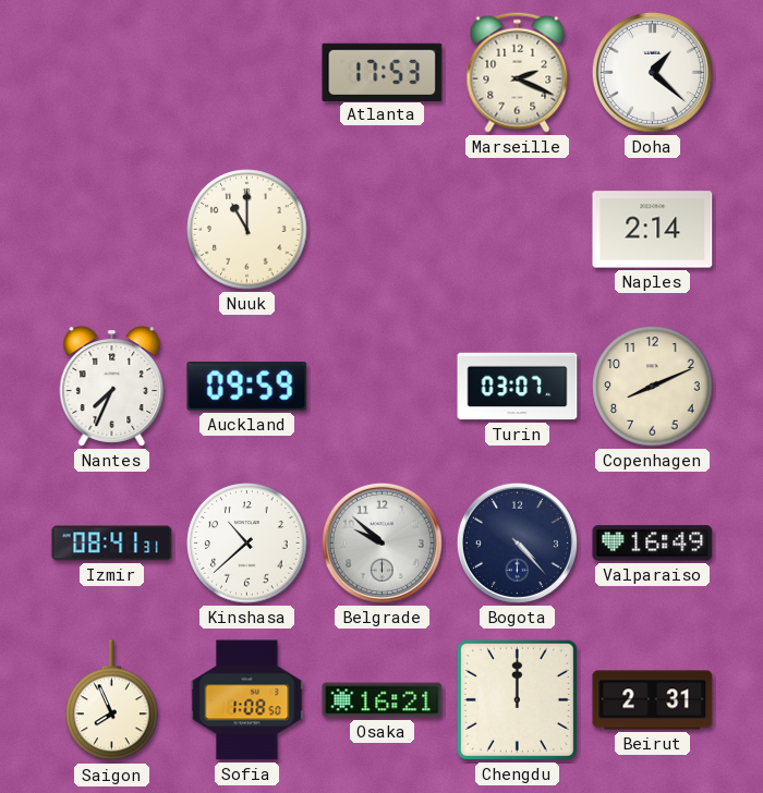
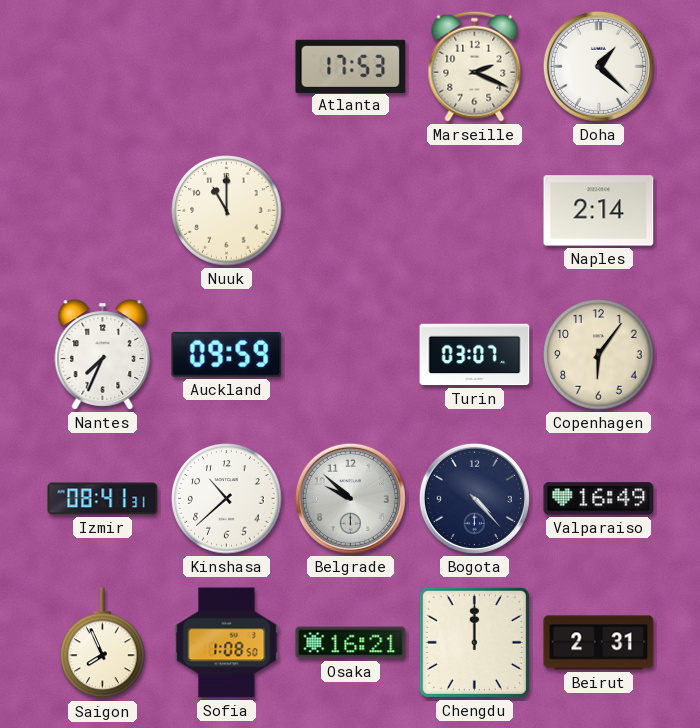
Copenhagen: 8:11 -> 6:06 (599, 355)
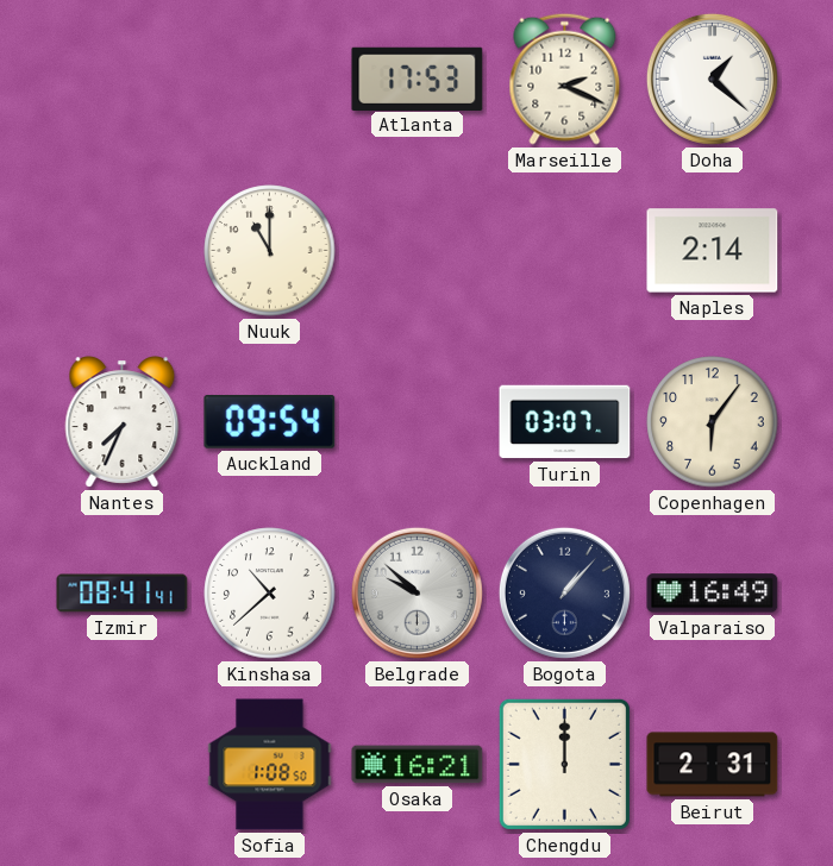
Auckland: 09:59 -> 09:54 (270, 421)
Izmir: 08:41:31 -> 08:41:41 (123, 594)
Bogota: 4:23 -> 1:07 (564, 592)
Saigon: 7:56 -> none (103, 643)
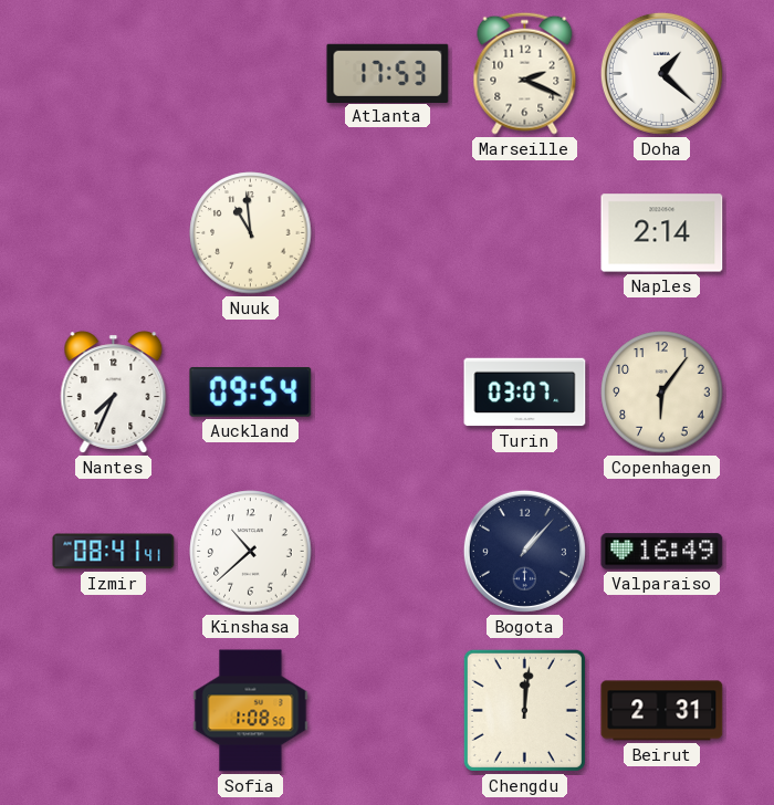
Nuuk: 11:00 -> 10:59 (251, 233)
Belgrade: 9:52 -> none (416, 592)
Osaka: 16:21 -> none (418, 765)
Chengdu: 12:00 -> 12:01 (524, 710)
